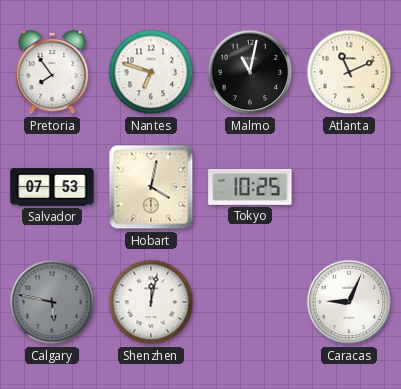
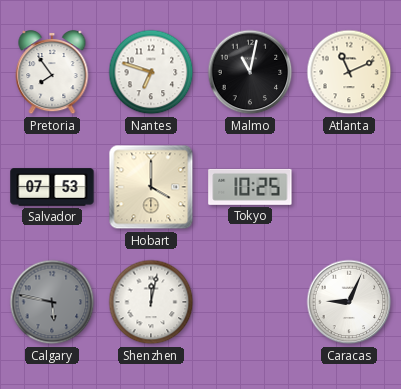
Hobart: 4:02 -> 4:00 (151, 187)
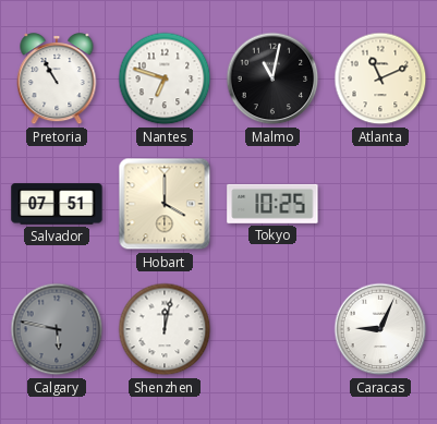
Pretoria: 7:54 -> 10:55 (57, 80)
Salvador: 07:53 -> 07:51 (57, 204)
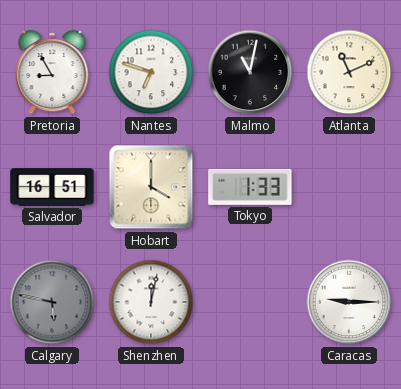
Pretoria: 10:55 -> 8:55 (52, 73)
Salvador: 07:51 -> 16:51 (52, 187)
Tokyo: 10:25 -> 1:33 (250, 187)
Caracas: 9:04 -> 9:15 (349, 302)
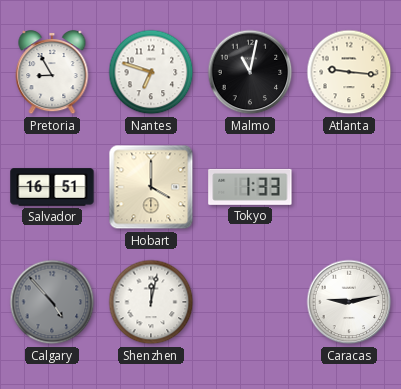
Atlanta: 11:11 -> 9:16 (349, 72)
Calgary: 5:47 -> 4:53 (52, 302)
Caracas: 9:15 -> 9:13 (349, 302)
